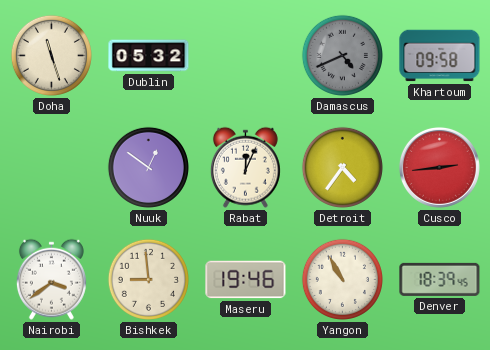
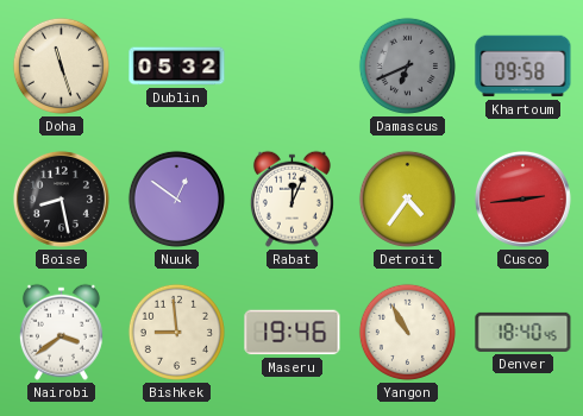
Damascus: 4:41 -> 6:41 (407, 65)
Boise: none -> 8:28 (61, 198)
Denver: 18:39 -> 18:40 (524, 332)
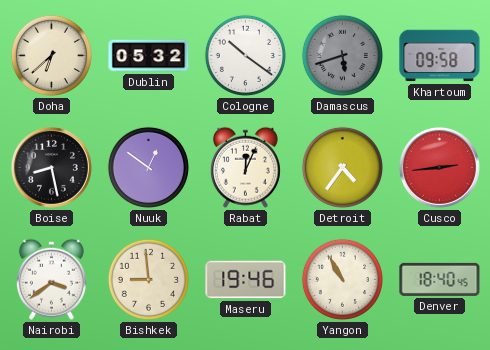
Doha: 11:27 -> 6:38 (51, 55)
Cologne: none -> 10:21 (245, 55)
Damascus: 6:41 -> 5:42 (342, 55)
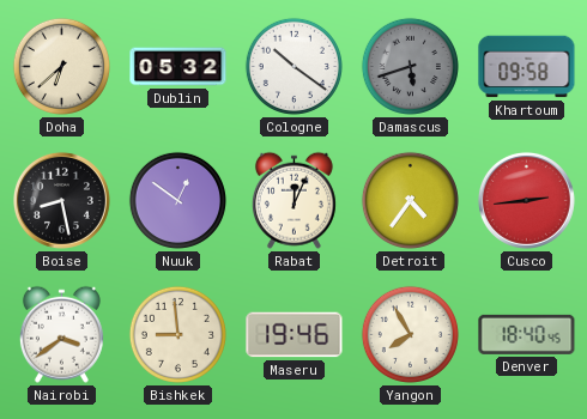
Yangon: 10:55 -> 7:55 (410, 334)
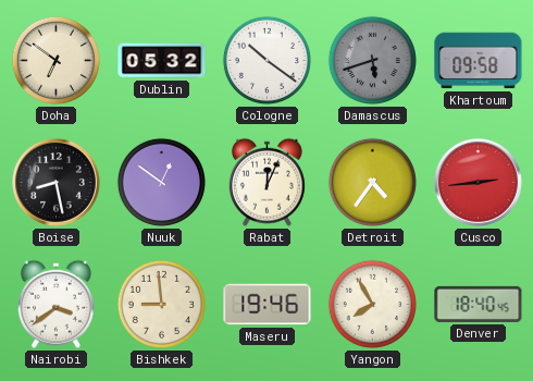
Doha: 6:38 -> 6:51 (55, 60)
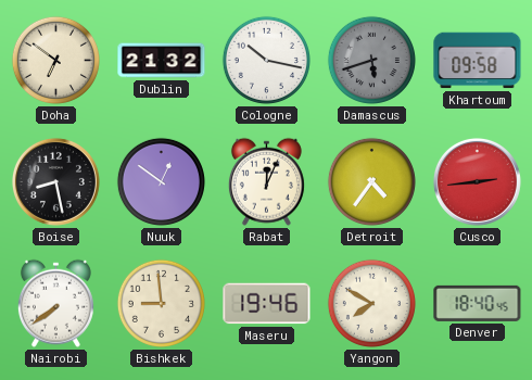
Dublin: 05:32 -> 21:32 (162, 61)
Cologne: 10:21 -> 10:17 (266, 60)
Nairobi: 3:39 -> 7:39 (55, 303)
Yangon: 7:55 -> 7:50 (371, 303)
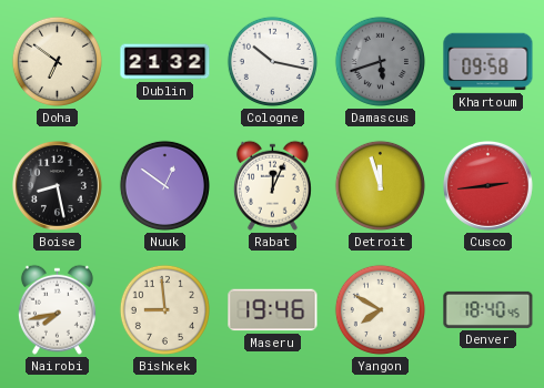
Detroit: 4:36 -> 11:57 (380, 185)
Nairobi: 7:39 -> 7:43 (57, 309)
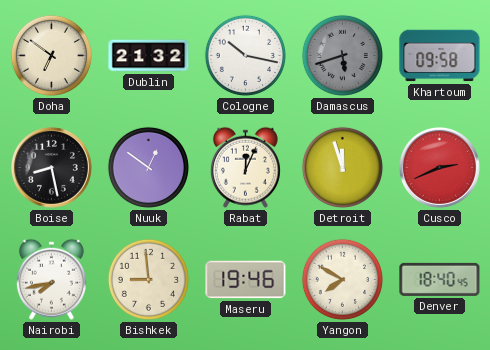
Cusco: 2:44 -> 2:41 (439, 167)
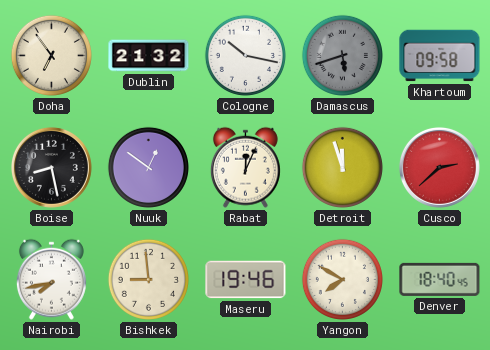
Doha: 6:51 -> 6:54 (51, 55)
Cusco: 2:41 -> 2:38 (439, 167)
